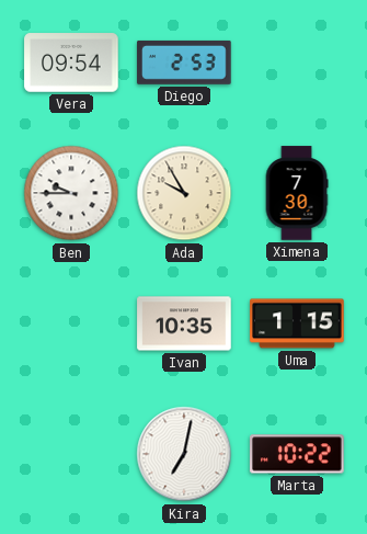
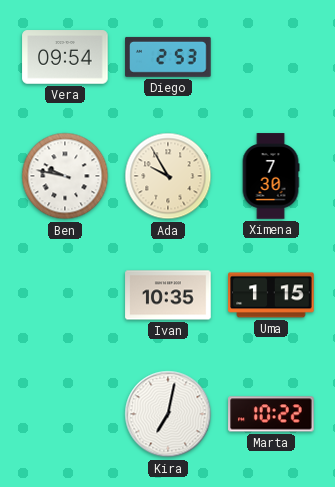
Ben: 9:45 -> 9:47 (65, 176)
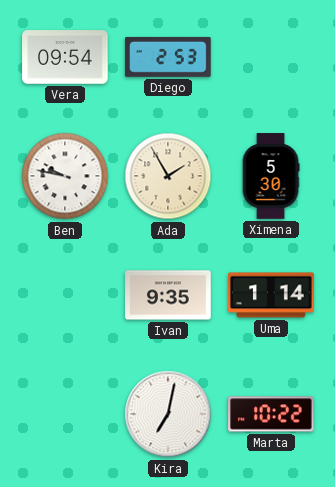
Ada: 9:55 -> 1:55 (168, 176)
Ximena: 7:30 -> 5:30 (271, 176)
Ivan: 10:35 -> 9:35 (168, 295)
Uma: 1:15 -> 1:14 (271, 295)
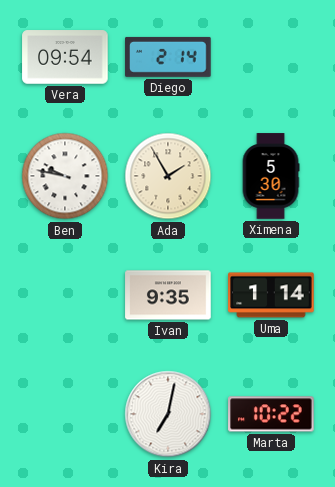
Diego: 2:53 -> 2:14 (168, 57)
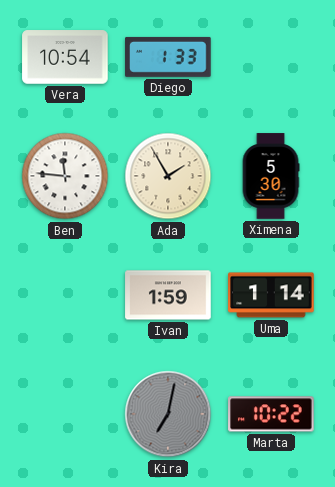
Vera: 09:54 -> 10:54 (65, 57)
Diego: 2:14 -> 1:33 (168, 57)
Ben: 9:47 -> 11:46 (65, 176)
Ivan: 9:35 -> 1:59 (168, 295)
Kira dial: white -> grey (168, 414)
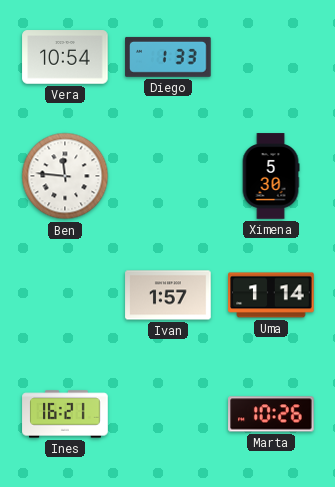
Ada: 1:55 -> none (168, 176)
Ivan: 1:59 -> 1:57 (168, 295)
Ines: none -> 16:21 (65, 414)
Kira: 7:02 -> none (168, 414)
Marta: 10:22 -> 10:26 (271, 414)
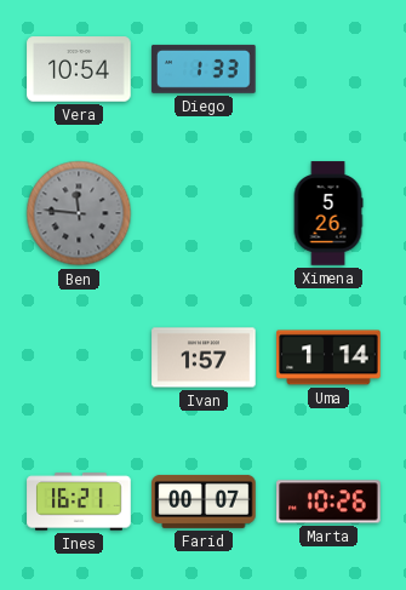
Ben dial: white -> grey (79, 213)
Ximena: 5:30 -> 5:26 (328, 213)
Farid: none -> 00:07 (204, 502)
